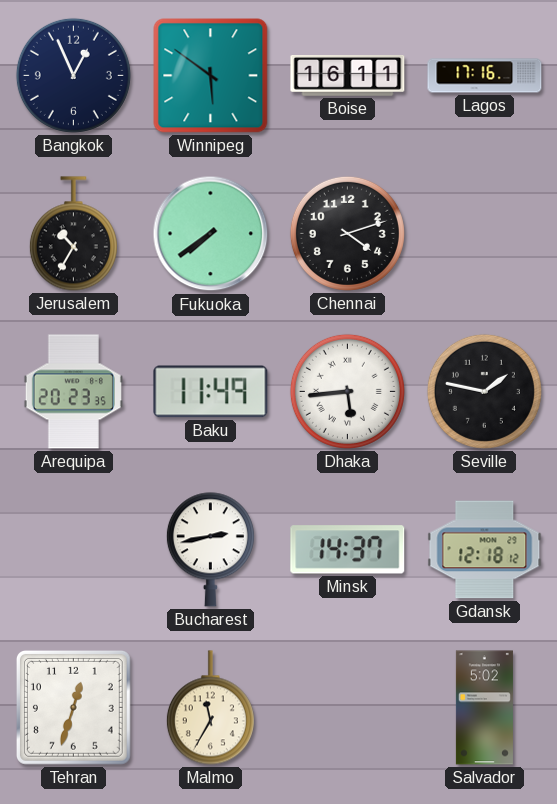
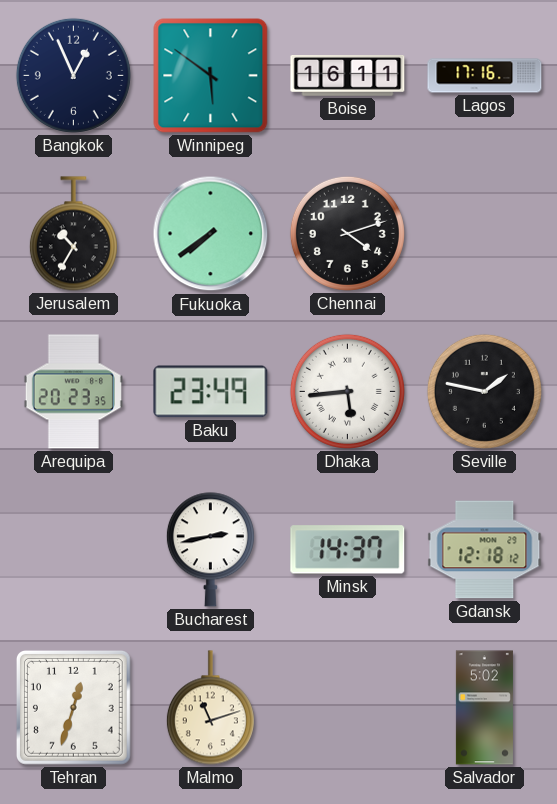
Baku: 11:49 -> 23:49 (211, 392)
Malmo: 11:35 -> 11:12 (210, 708)
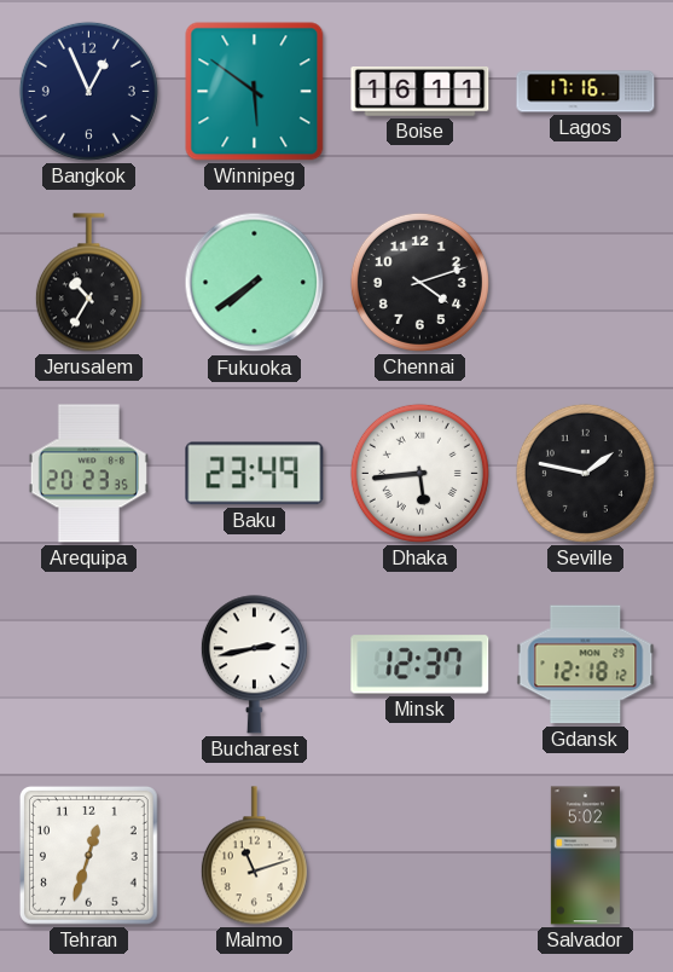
Minsk: 14:37 -> 12:37 (420, 665)
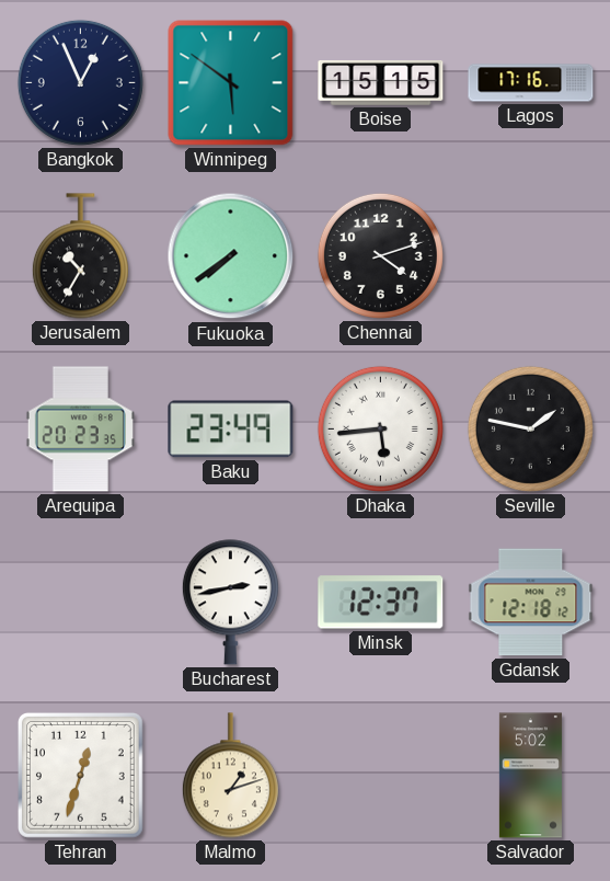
Boise: 16:11 -> 15:15 (381, 83)
Malmo: 11:12 -> 1:12 (230, 776)
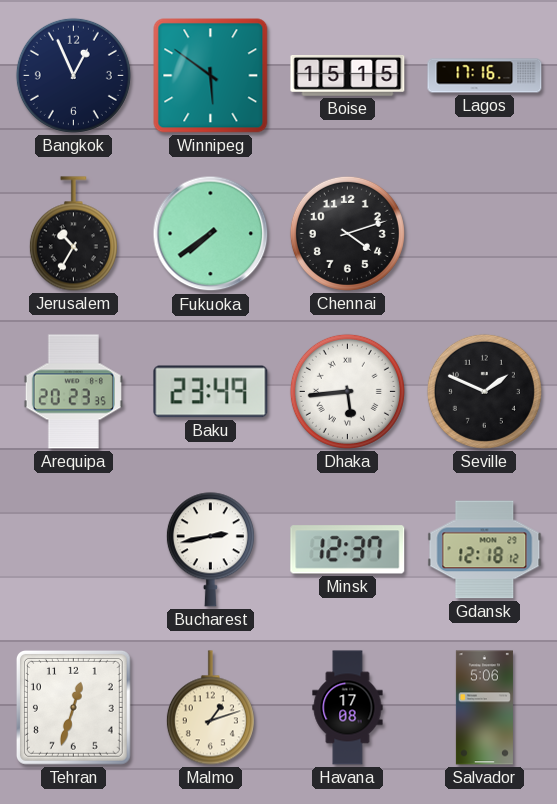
Seville: 1:47 -> 1:49 (484, 391)
Havana: none -> 17:08 (348, 708)
Salvador: 5:02 -> 5:06 (484, 708)
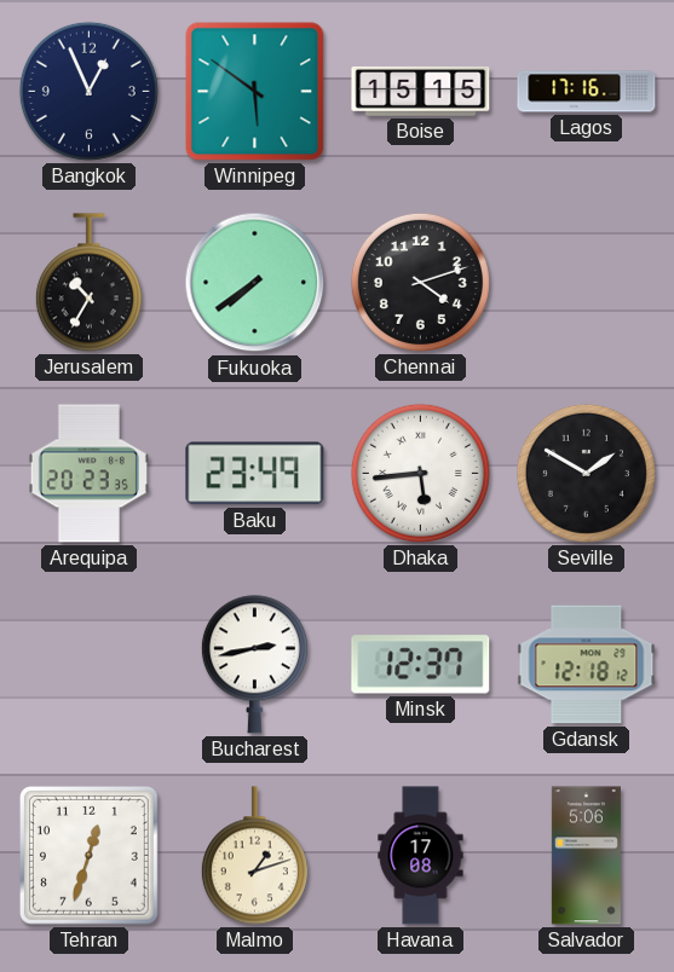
Seville: 1:49 -> 1:50 (586, 473)
